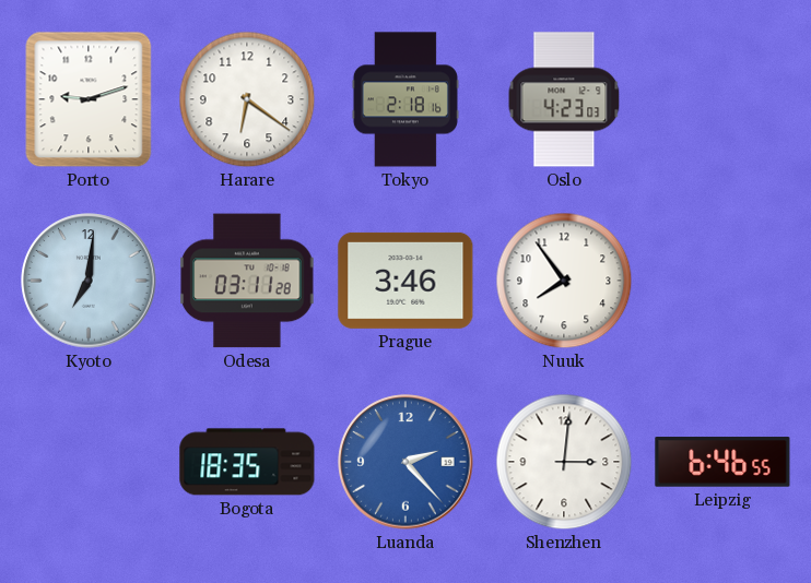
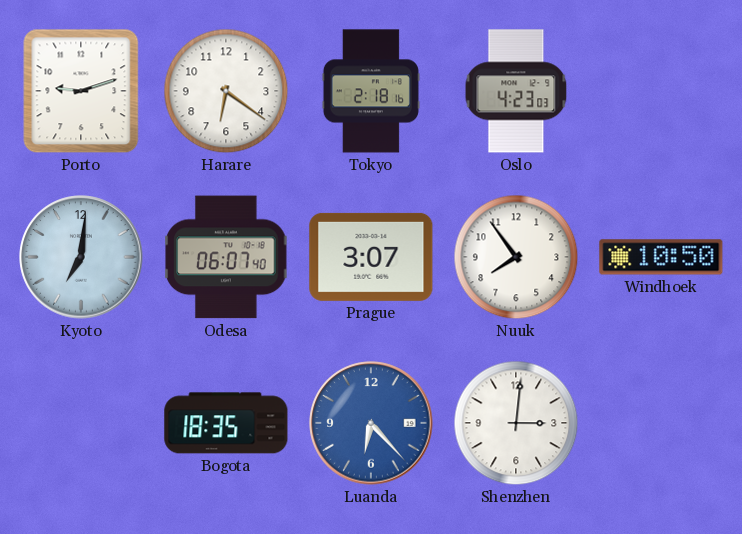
Odesa: 03:11 -> 06:07 (226, 257)
Prague: 3:46 -> 3:07 (371, 257)
Windhoek: none -> 10:50 (661, 257)
Luanda: 2:23 -> 6:23 (371, 423)
Leipzig: 6:46 -> none (722, 462)
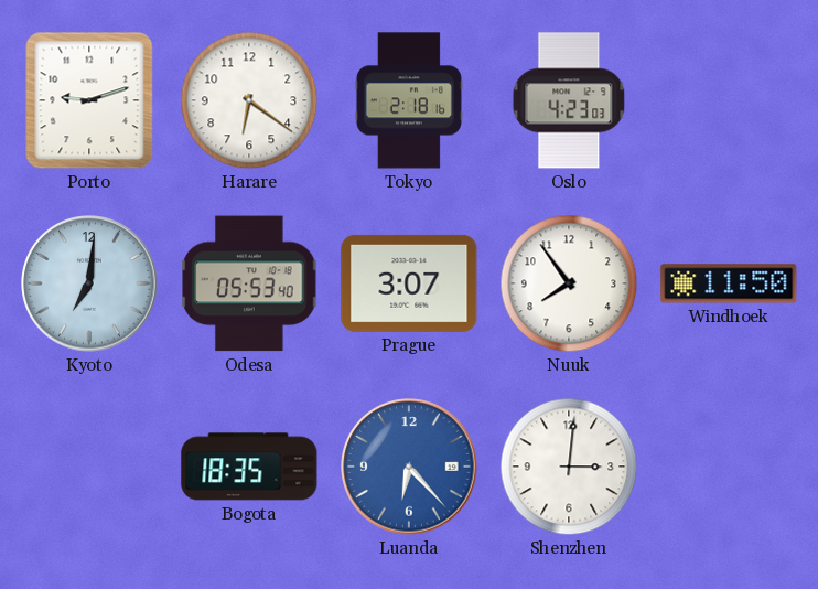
Odesa: 06:07 -> 05:53 (249, 283)
Windhoek: 10:50 -> 11:50 (729, 283)
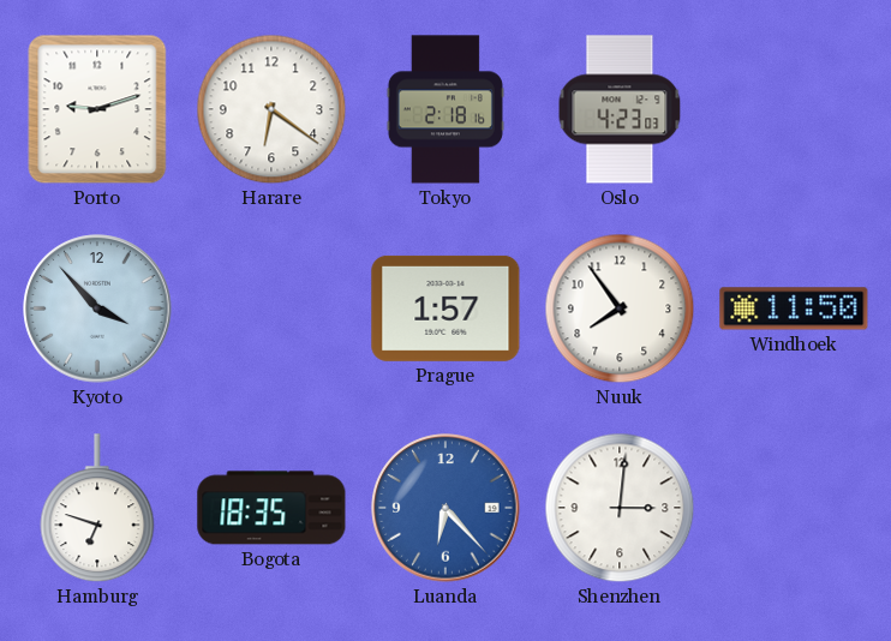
Kyoto: 7:01 -> 3:53 (97, 308)
Odesa: 05:53 -> none (249, 283)
Prague: 3:07 -> 1:57 (445, 308)
Hamburg: none -> 6:48 (97, 509)
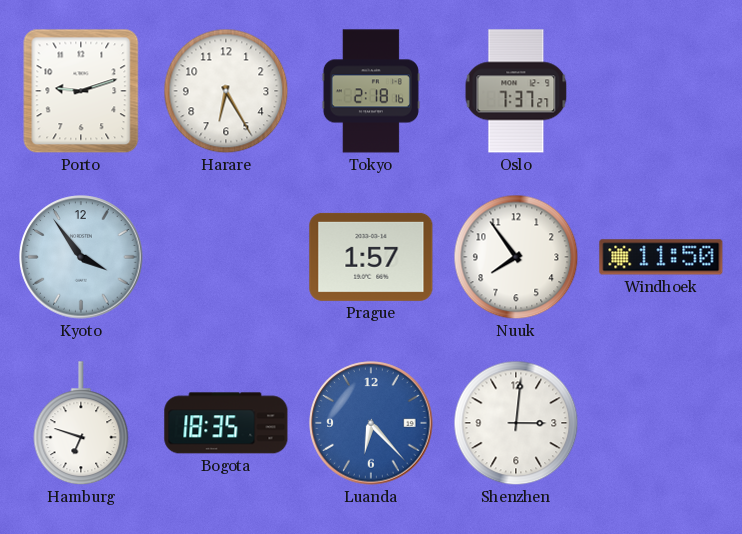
Harare: 6:21 -> 6:25 (226, 91)
Oslo: 4:23 -> 7:37 (516, 91)
Kyoto: 3:53 -> 3:54 (81, 257)
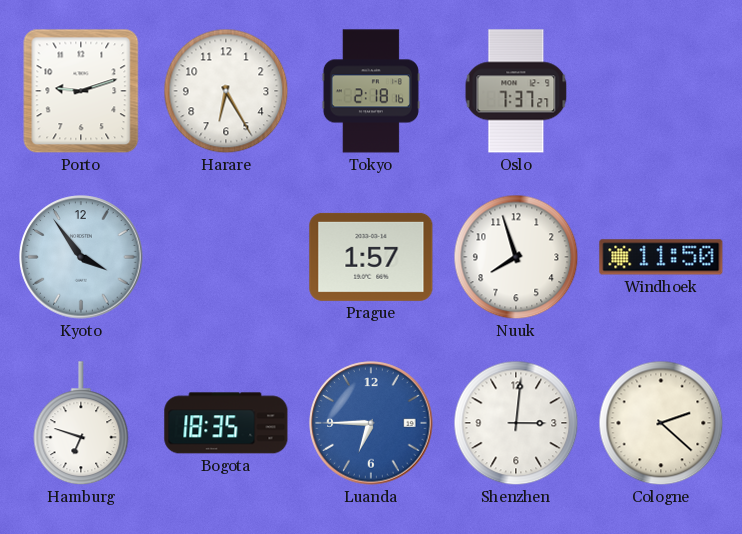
Nuuk: 7:54 -> 7:57 (516, 257)
Luanda: 6:23 -> 6:45 (371, 423)
Cologne: none -> 2:22 (661, 423)
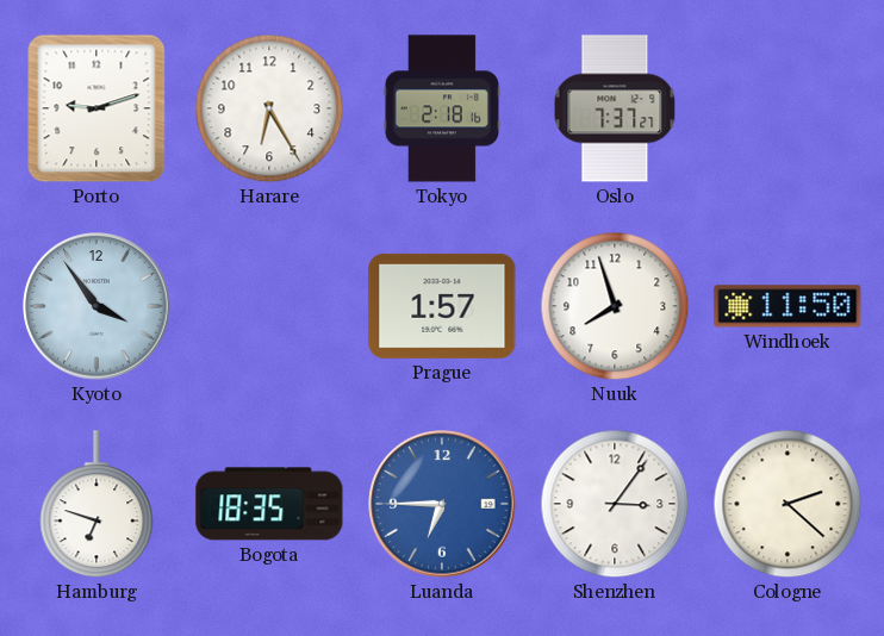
Shenzhen: 3:01 -> 3:06 (615, 504)
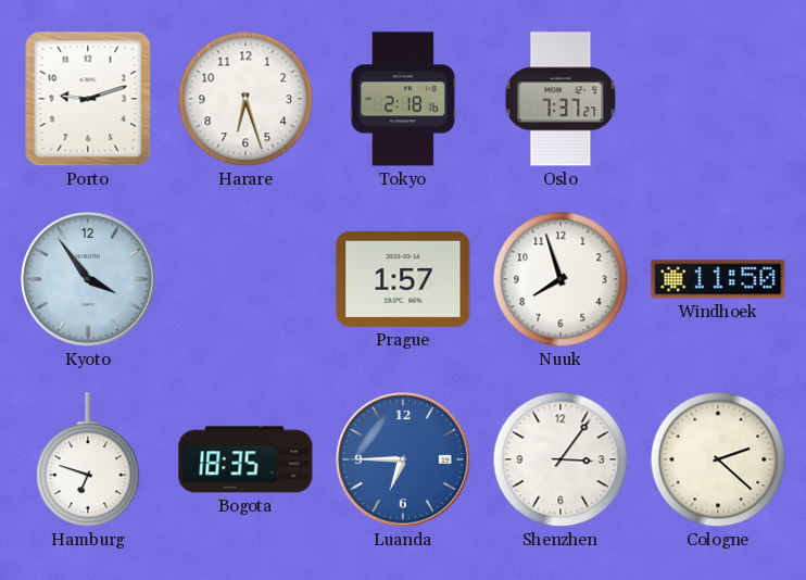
Harare: 6:25 -> 6:27 (245, 99)
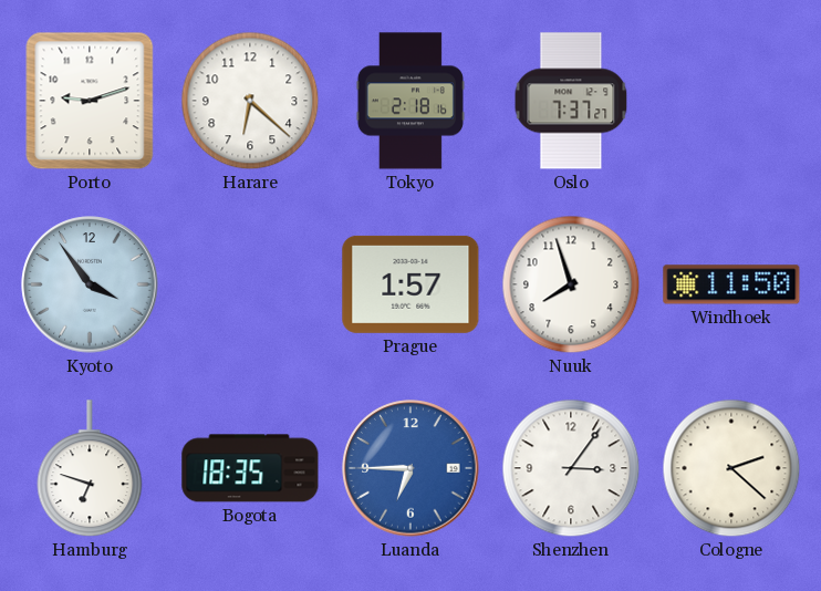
Harare: 6:27 -> 6:22 (250, 101)
